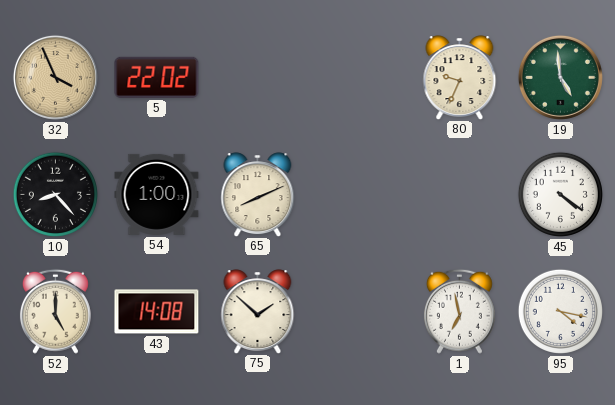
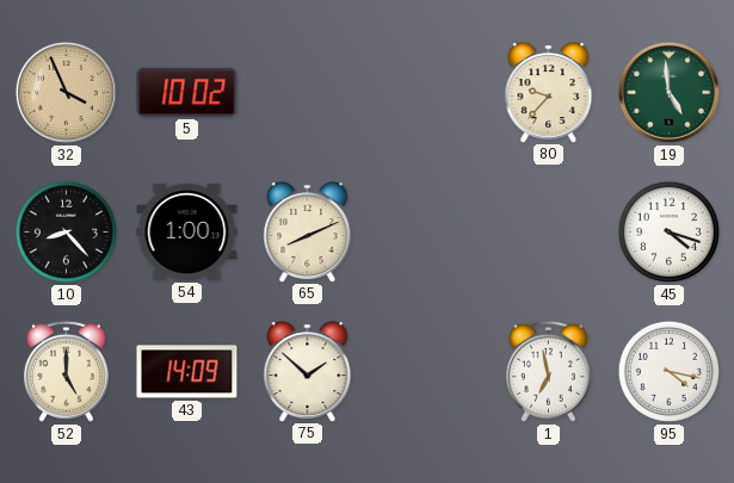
5: 22:02 -> 10:02 (187, 92)
80: 9:34 -> 9:37 (549, 92)
45: 4:21 -> 4:18 (668, 231)
43: 14:08 -> 14:09 (187, 372)
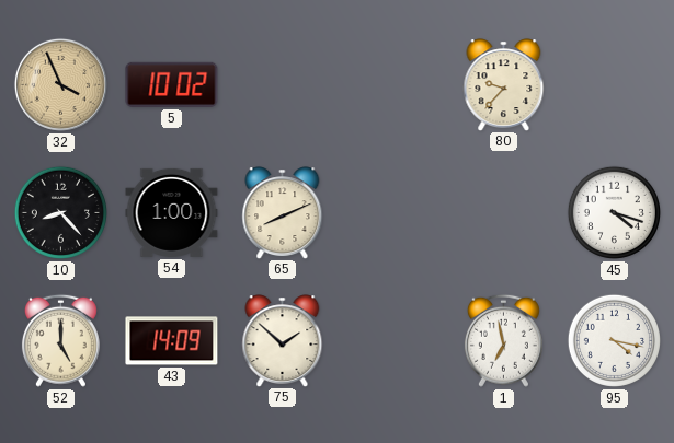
19: 4:59 -> none (668, 92)
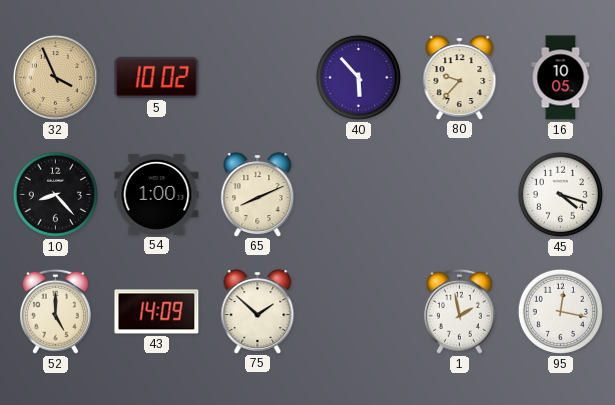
40: none -> 5:53 (358, 77)
16: none -> 10:05 (561, 78)
1: 6:58 -> 1:58 (459, 311)
95: 4:17 -> 12:17 (560, 311)
